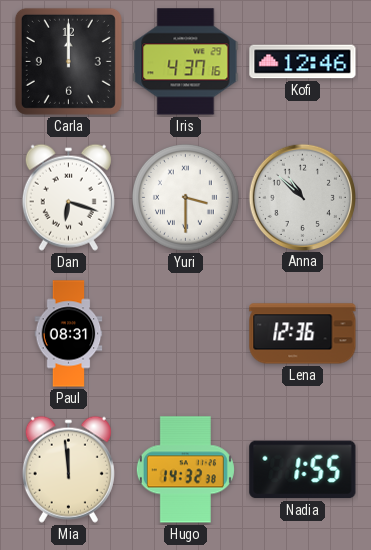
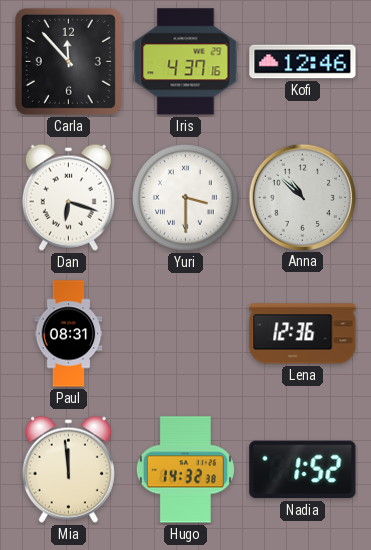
Carla: 12:00 -> 11:53 (68, 61)
Nadia: 1:55 -> 1:52 (303, 470)
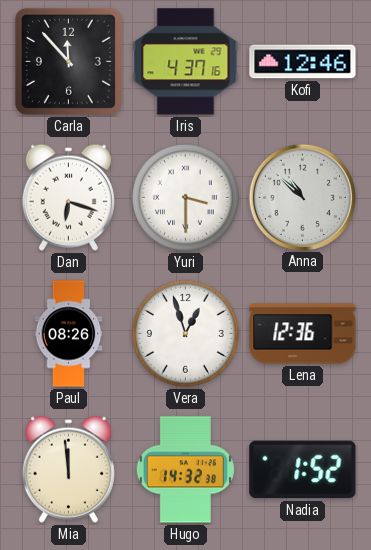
Paul: 08:31 -> 08:26 (69, 334)
Vera: none -> 12:57 (185, 333)
